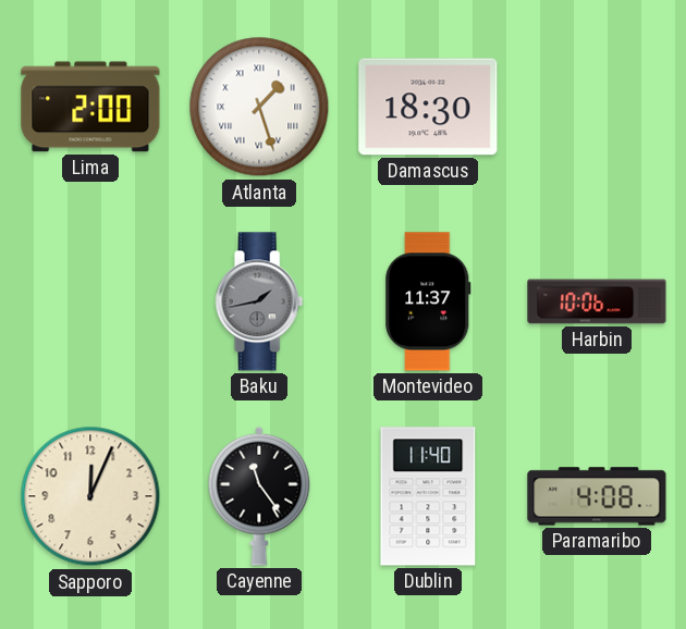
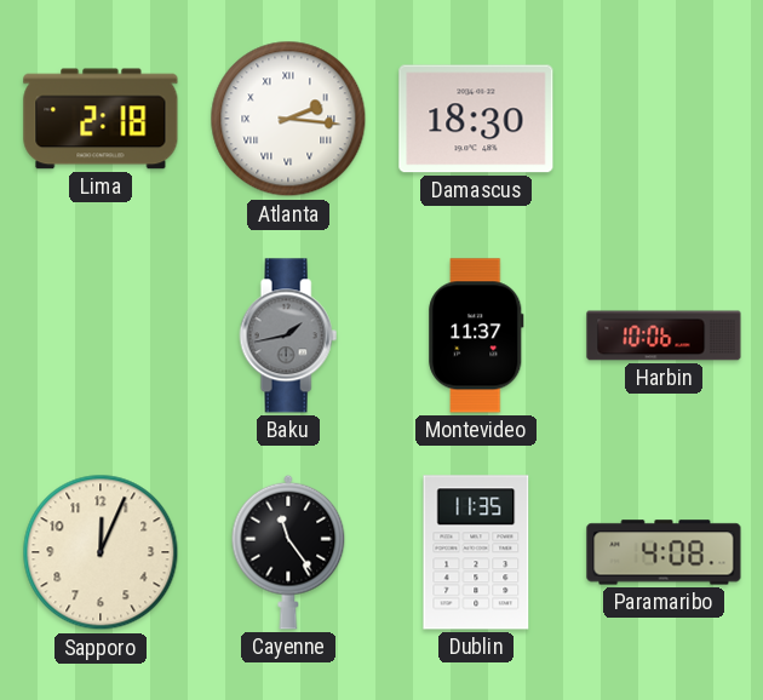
Lima: 2:00 -> 2:18 (101, 119)
Atlanta: 1:27 -> 2:16 (288, 119)
Dublin: 11:40 -> 11:35 (476, 552)
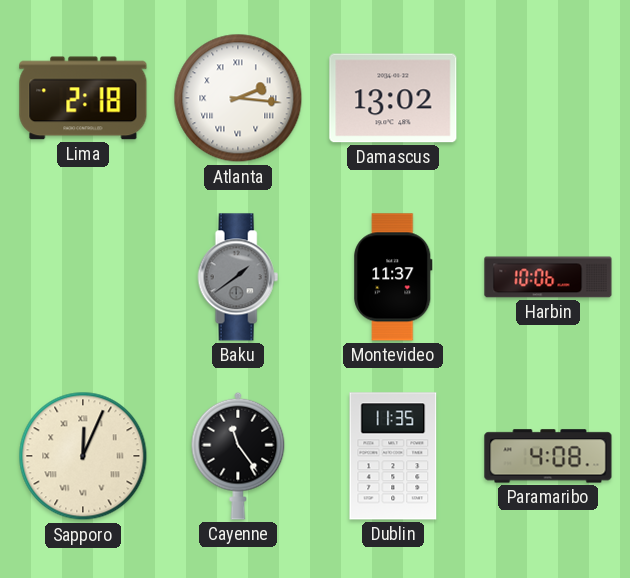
Damascus: 18:30 -> 13:02 (393, 98)
Baku: 1:43 -> 1:39 (238, 277)
Sapporo numerals: Arabic -> Roman (83, 456)
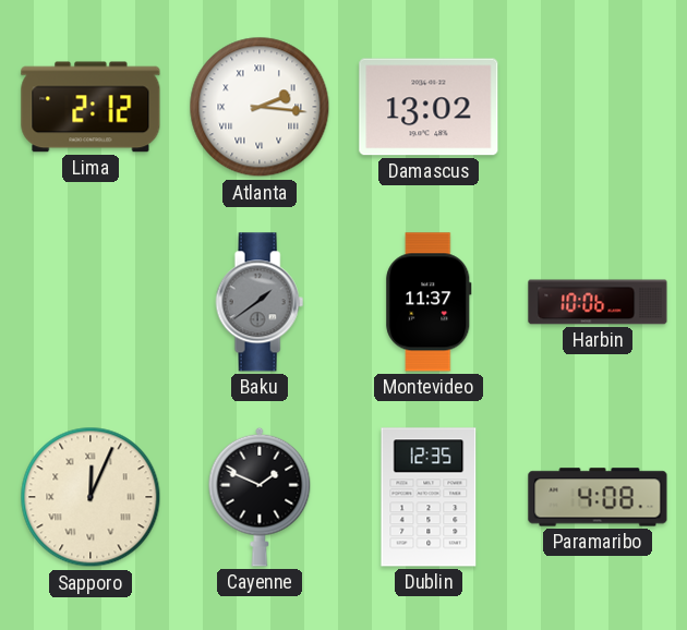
Lima: 2:18 -> 2:12 (91, 107)
Cayenne: 11:24 -> 1:49 (260, 497)
Dublin: 11:35 -> 12:35 (429, 497)
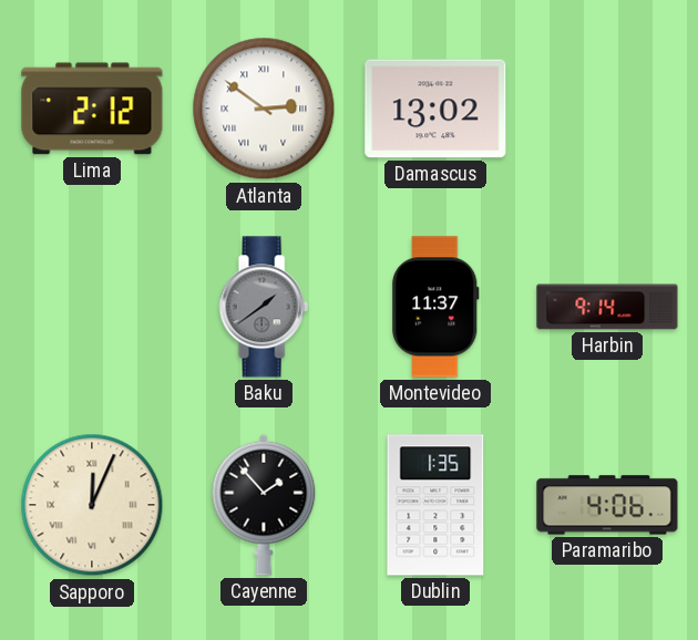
Atlanta: 2:16 -> 2:51 (264, 109)
Harbin: 10:06 -> 9:14 (607, 307)
Cayenne: 1:49 -> 1:53 (264, 505)
Dublin: 12:35 -> 1:35 (435, 505)
Paramaribo: 4:08 -> 4:06 (607, 505)
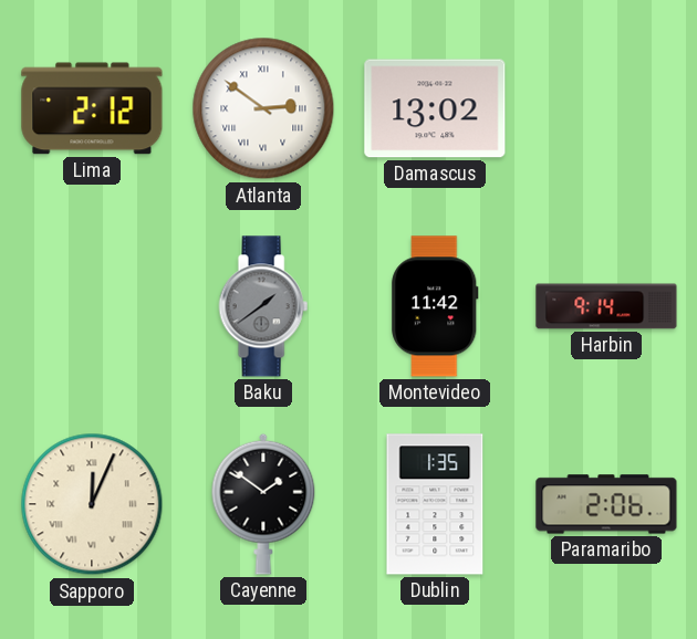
Montevideo: 11:37 -> 11:42 (435, 306)
Cayenne: 1:53 -> 1:51 (263, 504)
Paramaribo: 4:06 -> 2:06 (606, 504)
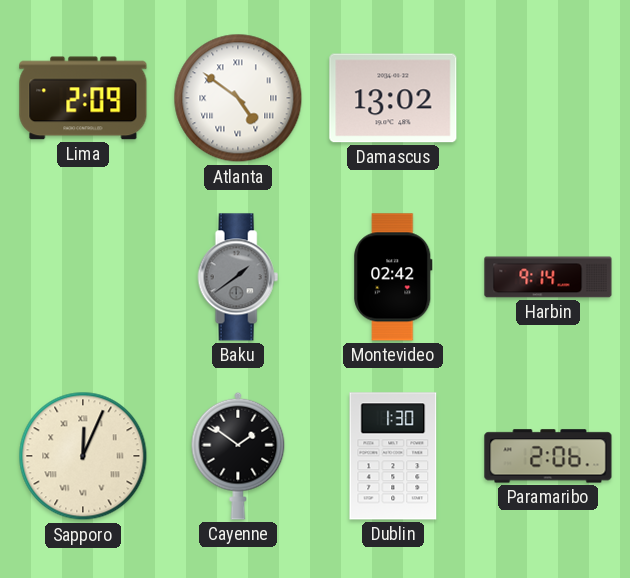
Lima: 2:12 -> 2:09 (83, 98)
Atlanta: 2:51 -> 4:51 (238, 98)
Montevideo: 11:42 -> 02:42 (393, 277)
Dublin: 1:35 -> 1:30 (393, 456)
